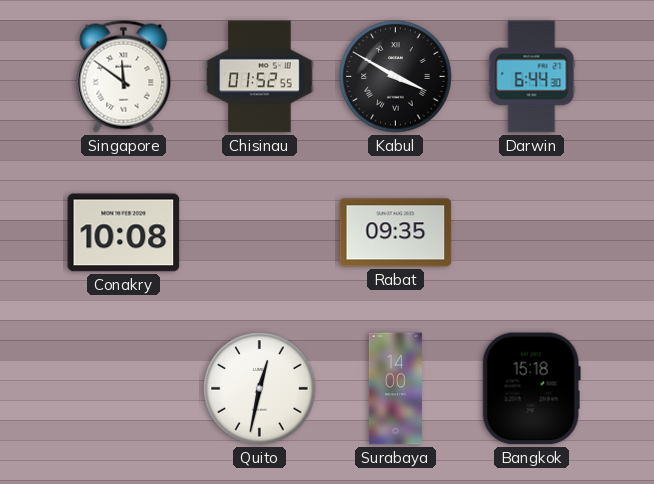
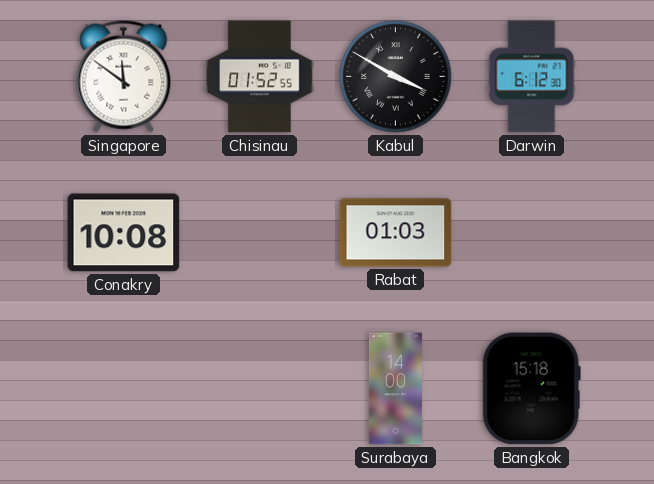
Darwin: 6:44 -> 6:12 (532, 77)
Rabat: 09:35 -> 01:03 (396, 233)
Quito: 12:32 -> none (260, 389)
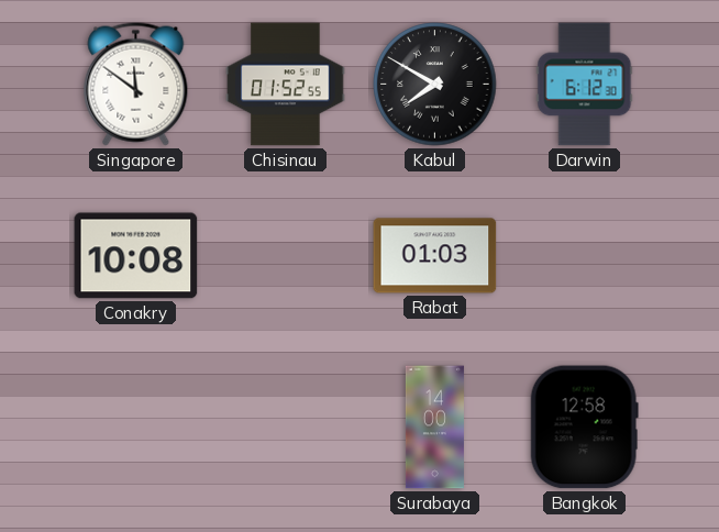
Kabul: 3:50 -> 7:50 (435, 85)
Bangkok: 15:18 -> 12:58 (584, 428)
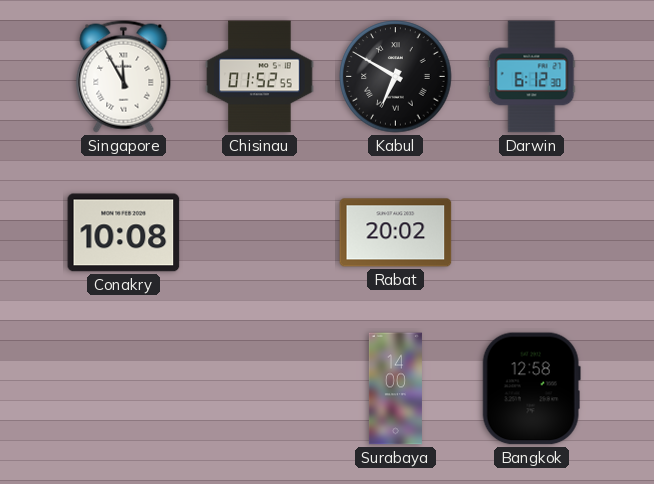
Singapore: 11:51 -> 11:55 (124, 77)
Kabul: 7:50 -> 6:50 (396, 77)
Rabat: 01:03 -> 20:02 (396, 233)
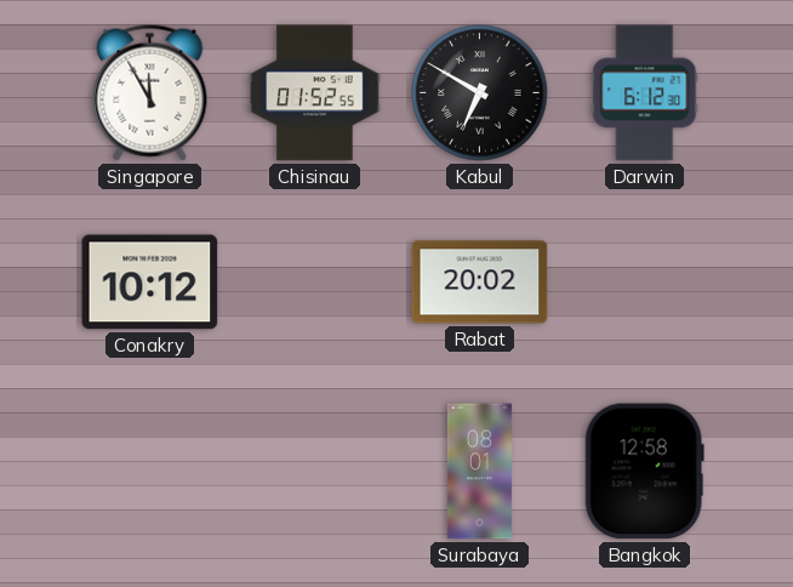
Conakry: 10:08 -> 10:12 (150, 283)
Surabaya: 14:00 -> 08:01 (479, 472)
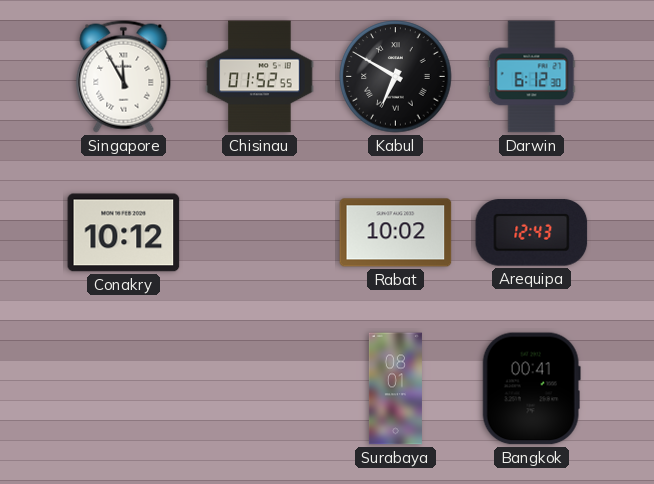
Rabat: 20:02 -> 10:02 (396, 233)
Arequipa: none -> 12:43 (532, 233)
Bangkok: 12:58 -> 00:41 (531, 389)
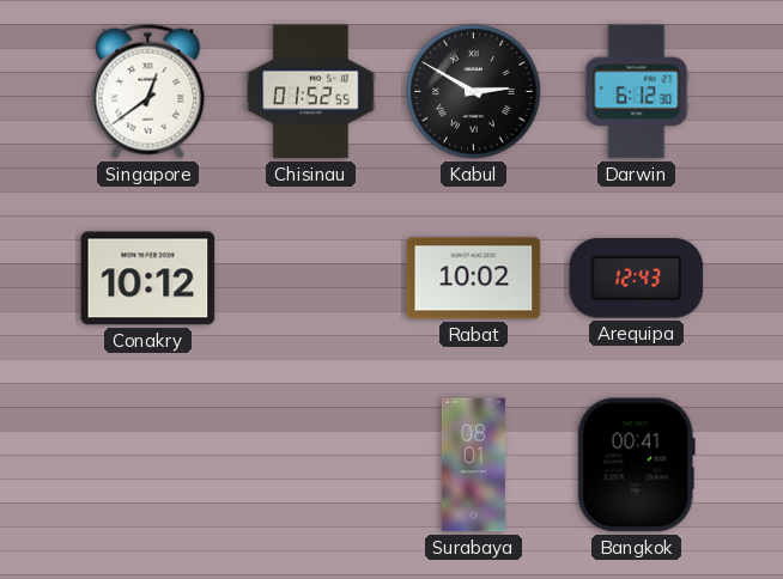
Singapore: 11:55 -> 12:39 (148, 92)
Kabul: 6:50 -> 2:50 (474, 92)
